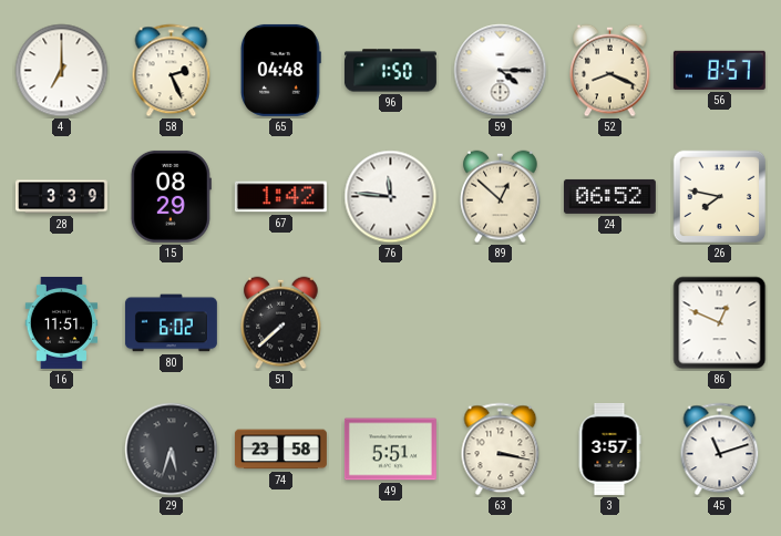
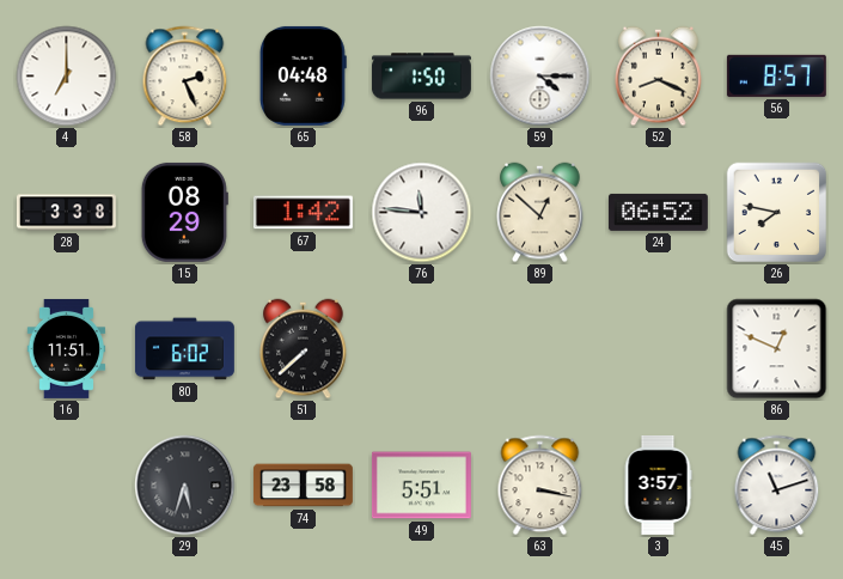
28: 3:39 -> 3:38 (66, 213)
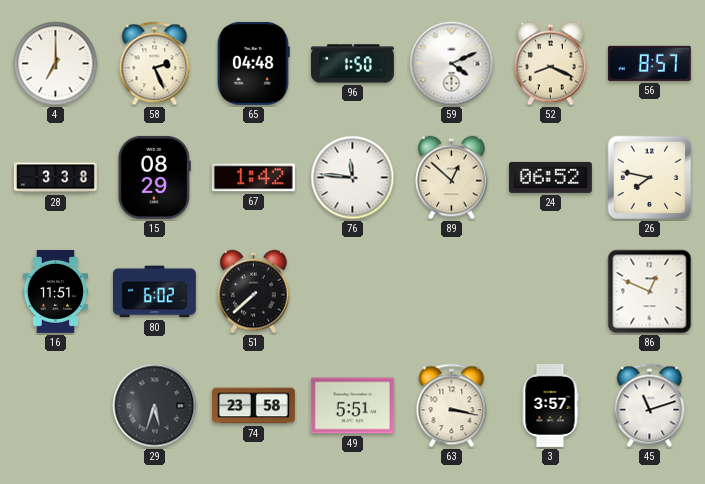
59: 4:15 -> 4:11 (452, 64)
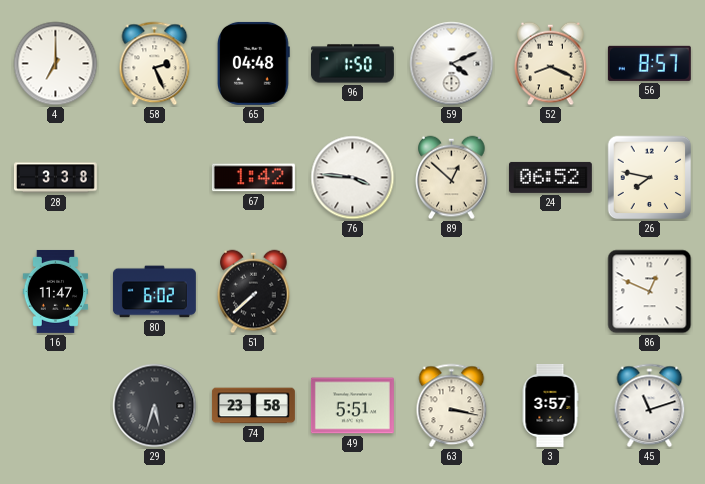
15: 08:29 -> none (154, 177)
76: 11:46 -> 3:46 (353, 178)
16: 11:51 -> 11:47 (56, 291)
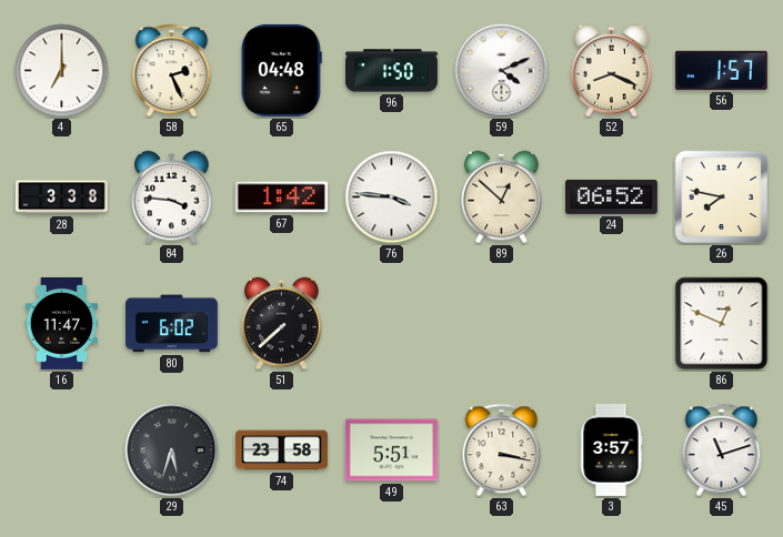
56: 8:57 -> 1:57 (721, 70)
84: none -> 3:46 (172, 197)
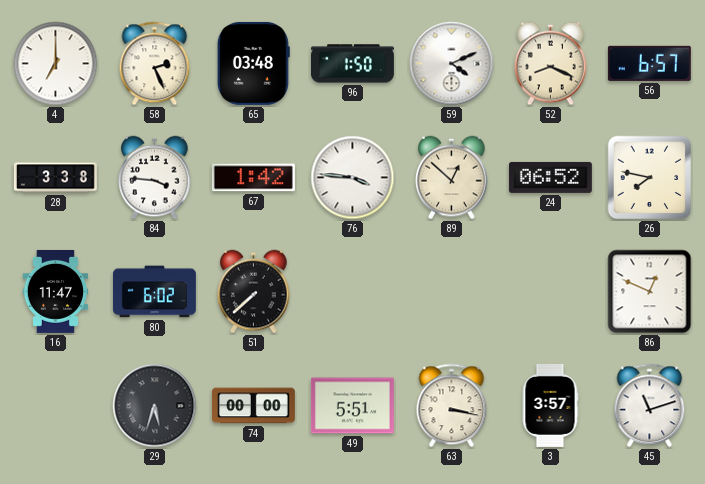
65: 04:48 -> 03:48 (253, 63)
56: 1:57 -> 6:57 (649, 63)
74: 23:58 -> 00:00 (253, 406)
